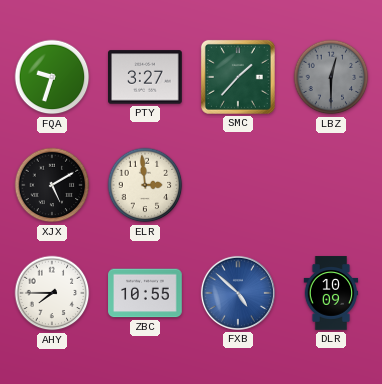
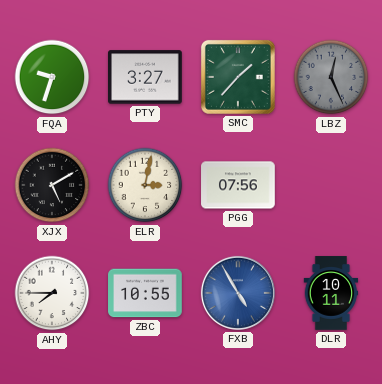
LBZ: 12:30 -> 12:26 (331, 77)
ELR: 2:59 -> 3:02 (145, 185)
PGG: none -> 07:56 (238, 185)
FXB: 4:52 -> 4:55 (238, 293)
DLR: 10:09 -> 10:11 (331, 293)
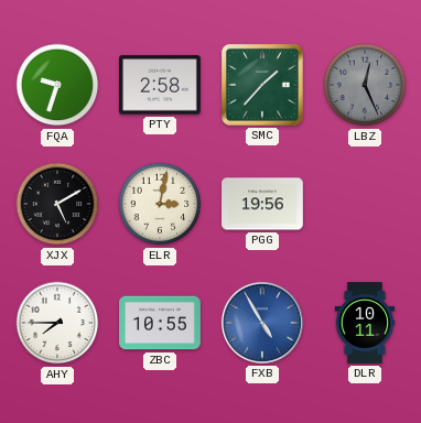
PTY: 3:27 -> 2:58 (160, 85)
PGG: 07:56 -> 19:56 (262, 204)
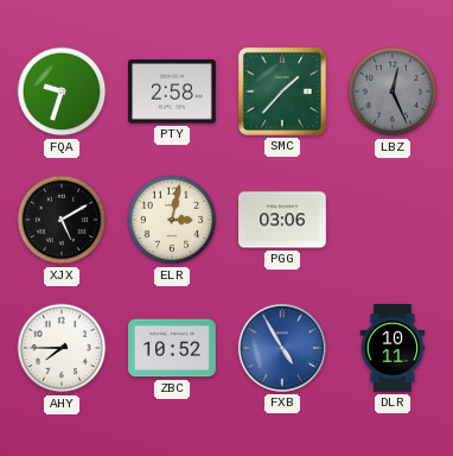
PGG: 19:56 -> 03:06 (282, 220)
ZBC: 10:55 -> 10:52 (172, 348)
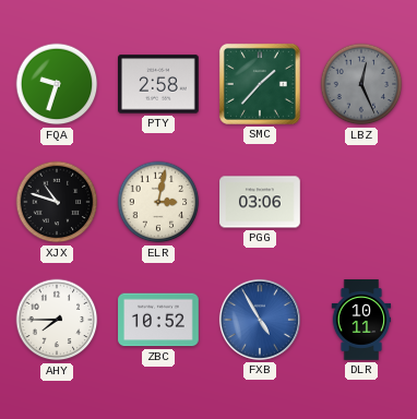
XJX: 5:10 -> 10:48 (57, 202)
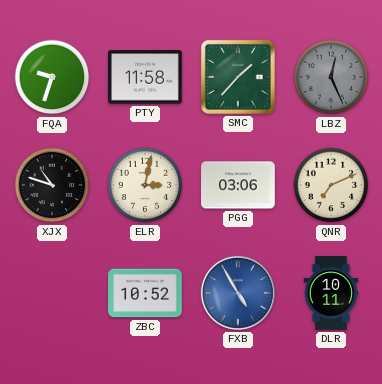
PTY: 2:58 -> 11:58 (145, 77)
QNR: none -> 7:11 (331, 185)
AHY: 7:45 -> none (57, 320)
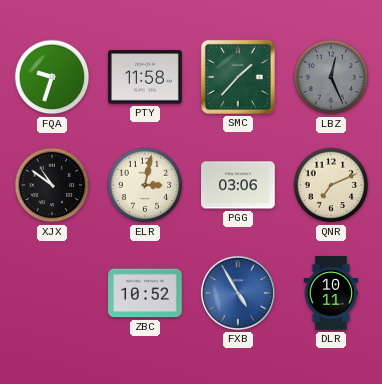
XJX: 10:48 -> 10:51 (52, 185)
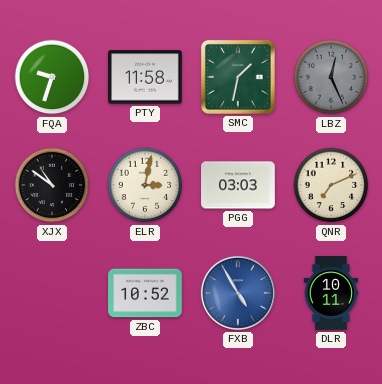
SMC: 1:37 -> 1:32 (238, 77)
PGG: 03:06 -> 03:03 (238, 185)
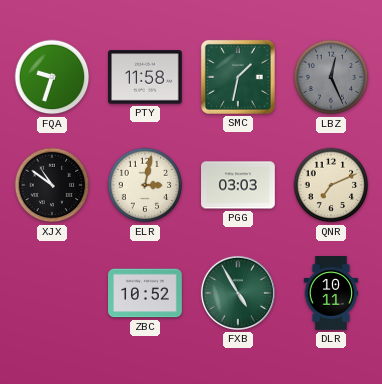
FXB dial: blue -> green (238, 293)
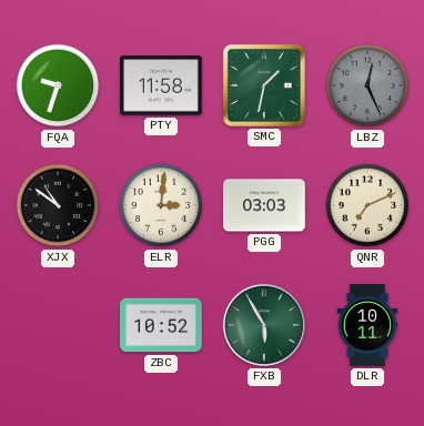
ELR: 3:02 -> 3:01 (161, 205)
FXB: 4:55 -> 5:55 (264, 325)
